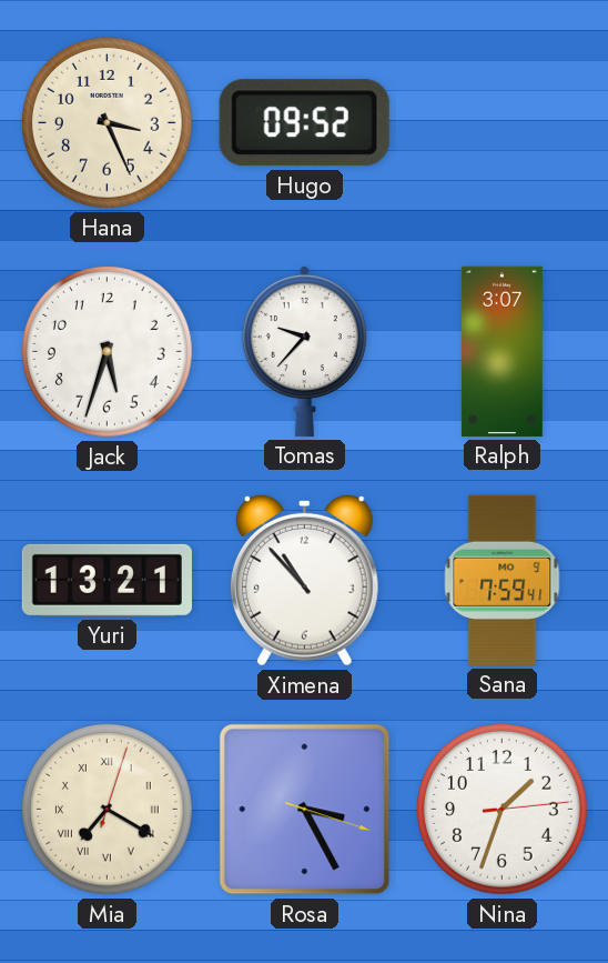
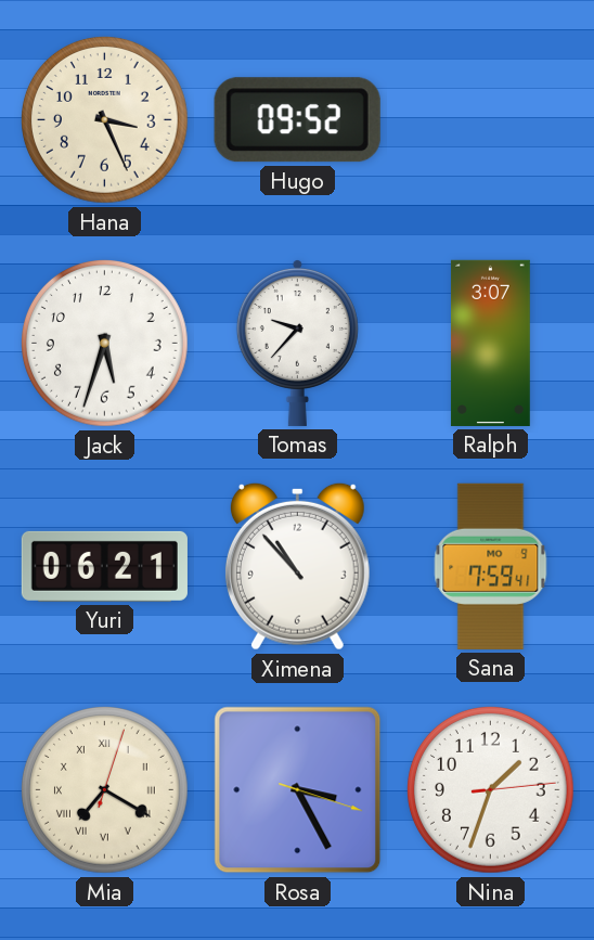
Yuri: 13:21 -> 06:21 (104, 566)
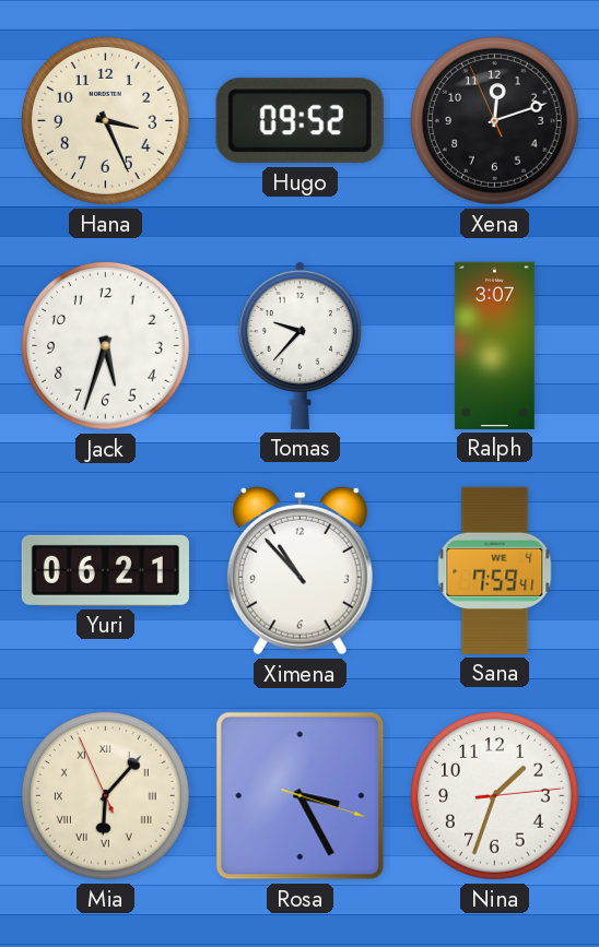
Xena: none -> 12:11 (495, 121)
Sana date: MO 9 -> WE 4 (495, 570)
Mia: 7:20 -> 6:06 (106, 796)
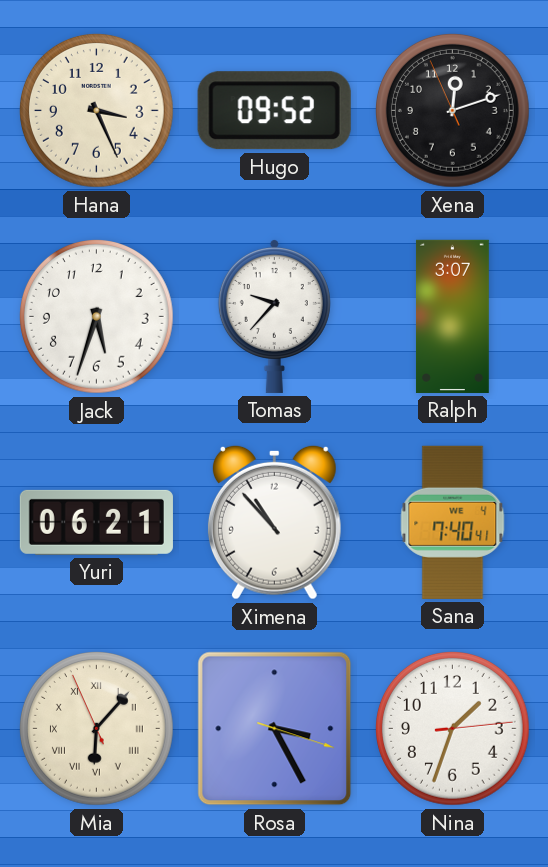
Sana: 7:59 -> 7:40 (453, 522)
